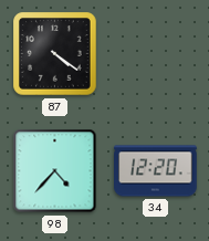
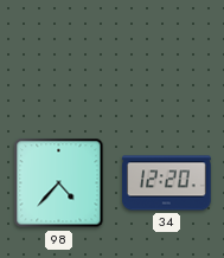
87: 4:21 -> none (55, 54)
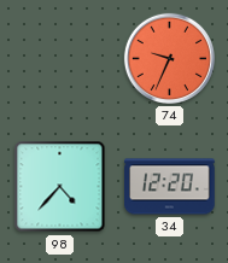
74: none -> 9:34 (169, 58)
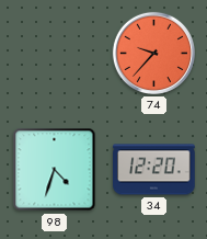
74: 9:34 -> 9:37 (153, 53)
98: 4:37 -> 4:33 (55, 170)
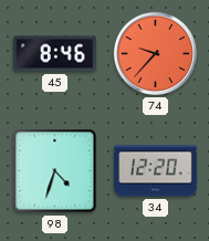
45: none -> 8:46 (55, 54)
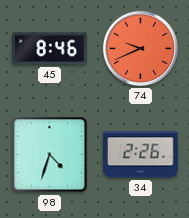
74: 9:37 -> 9:41 (140, 48)
34: 12:20 -> 2:26 (141, 155)
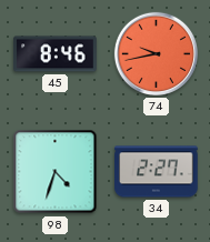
74: 9:41 -> 9:43 (156, 53)
34: 2:26 -> 2:27 (157, 172)
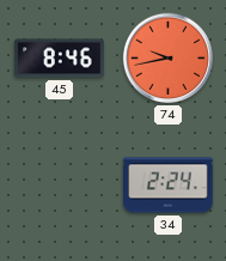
98: 4:33 -> none (56, 172)
34: 2:27 -> 2:24 (169, 186)
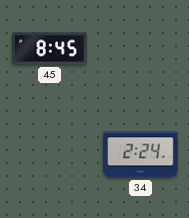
45: 8:46 -> 8:45 (50, 49)
74: 9:43 -> none (167, 57)
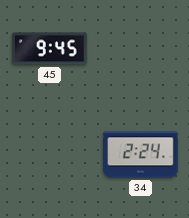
45: 8:45 -> 9:45 (50, 49)
